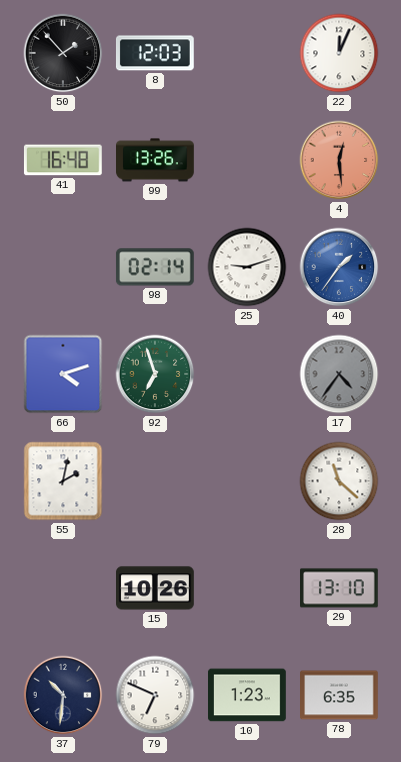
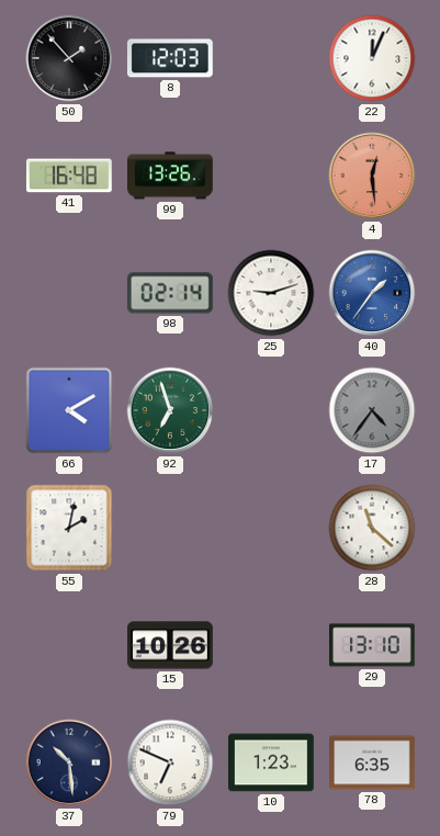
66: 4:12 -> 4:10 (69, 410)
37: 10:31 -> 10:29 (69, 762)
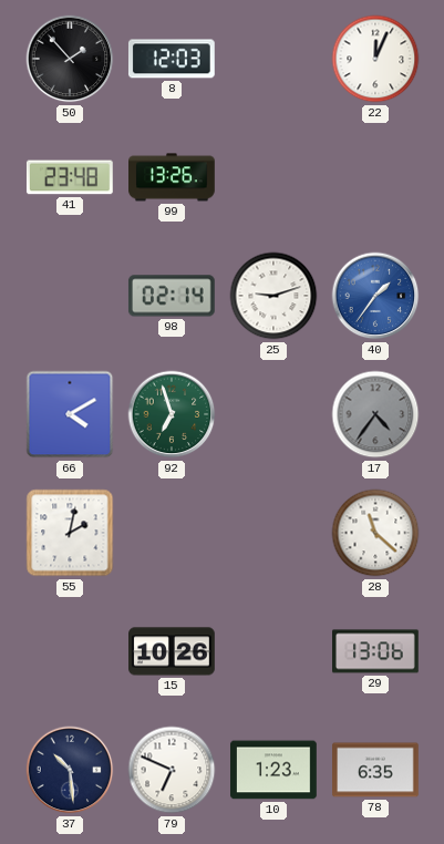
41: 16:48 -> 23:48 (70, 177)
4: 12:29 -> none (372, 176)
29: 13:10 -> 13:06 (376, 651)
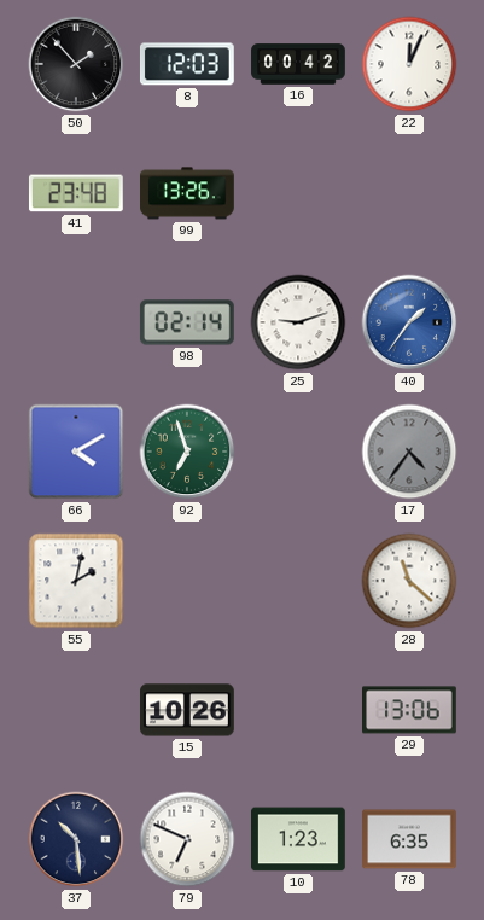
16: none -> 00:42 (298, 64)
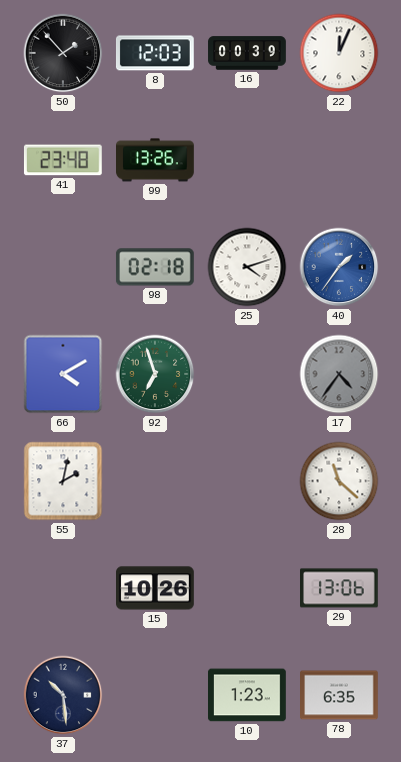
16: 00:42 -> 00:39 (247, 53)
98: 02:14 -> 02:18 (155, 267)
25: 9:12 -> 4:12 (247, 267)
79: 6:49 -> none (187, 839)
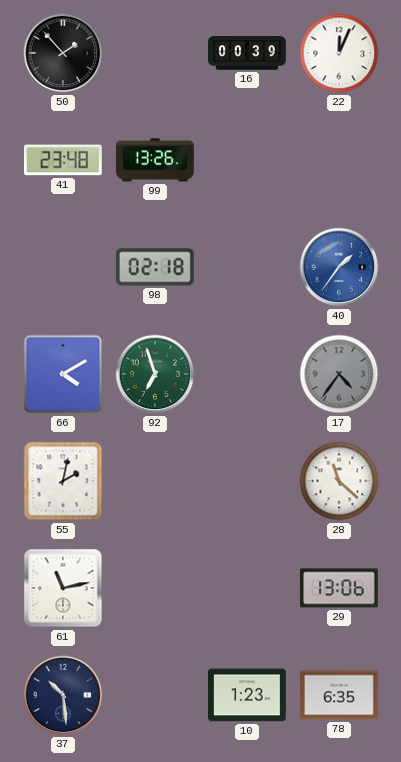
8: 12:03 -> none (155, 53)
25: 4:12 -> none (247, 267)
61: none -> 11:13 (63, 588)
15: 10:26 -> none (156, 588)
